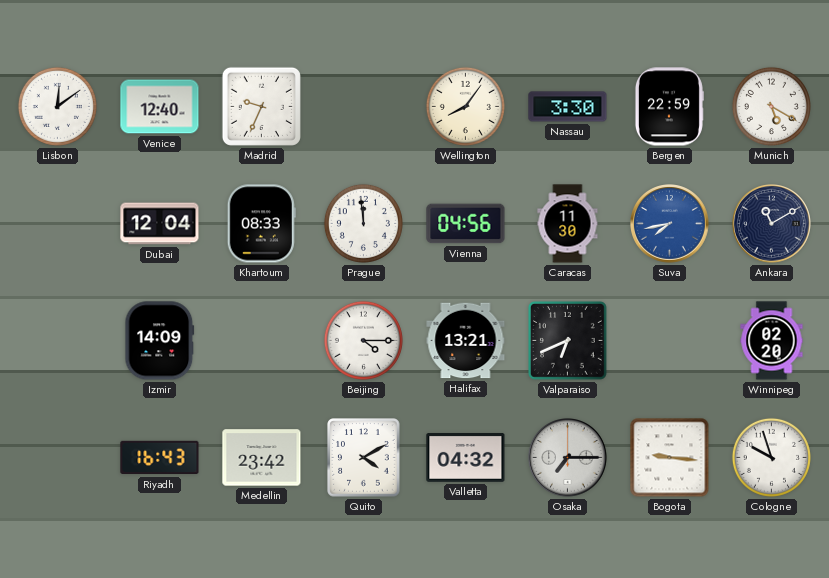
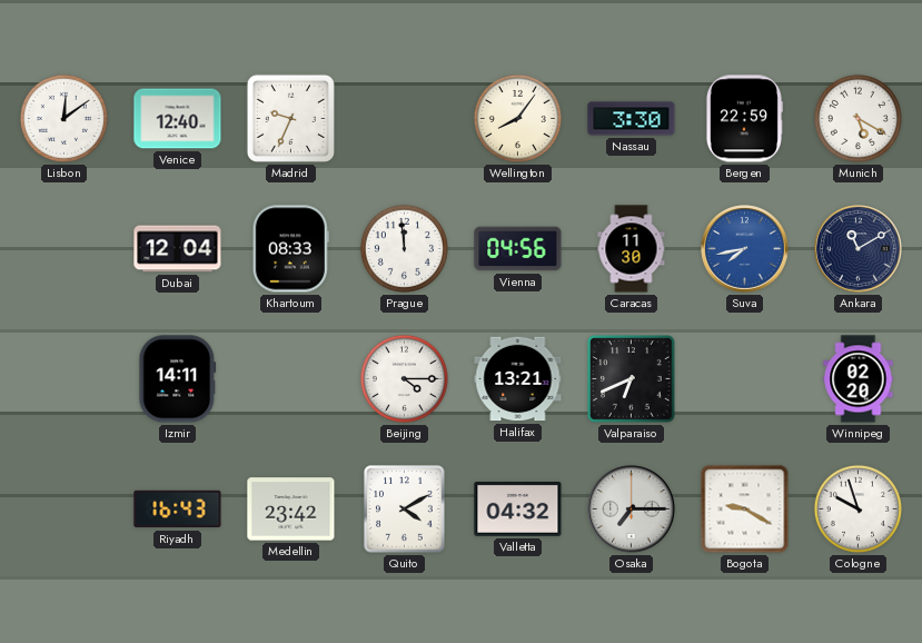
Izmir: 14:09 -> 14:11 (178, 379)
Bogota: 9:16 -> 9:20 (745, 510)
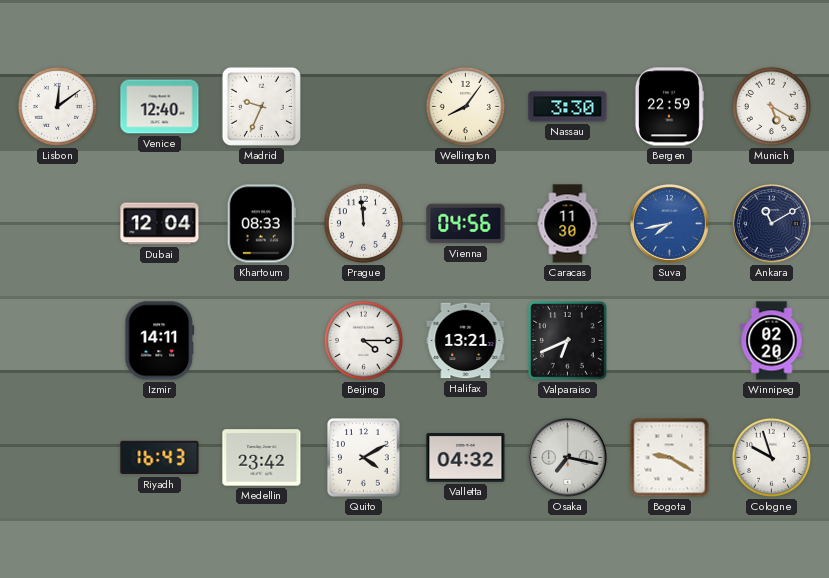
Osaka: 7:15 -> 7:17 (568, 458)
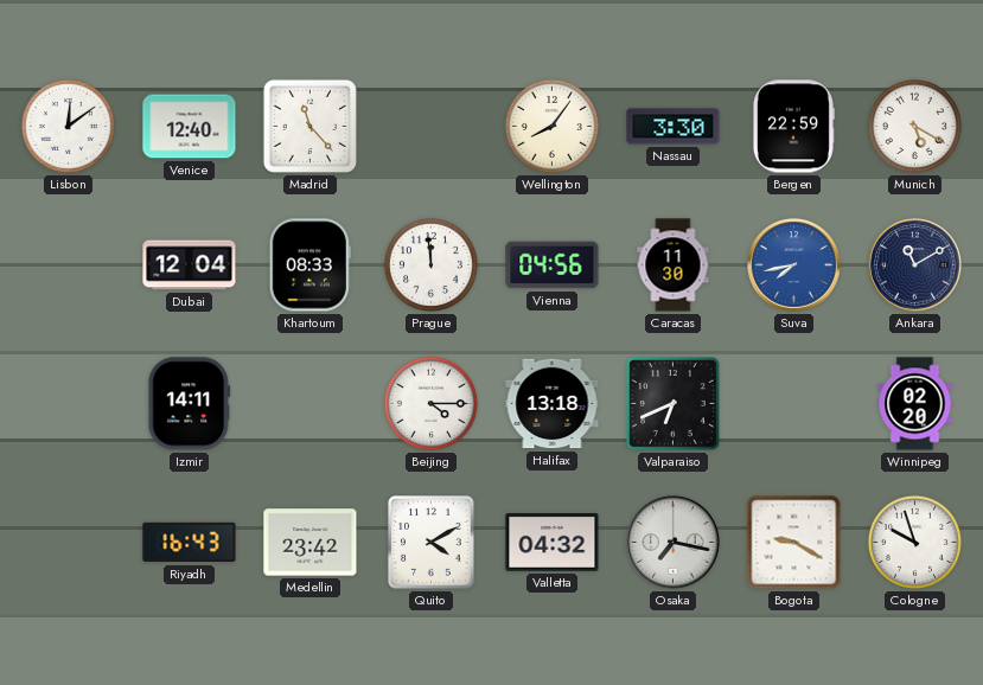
Madrid: 9:34 -> 11:23 (309, 126)
Halifax: 13:21 -> 13:18 (553, 404)
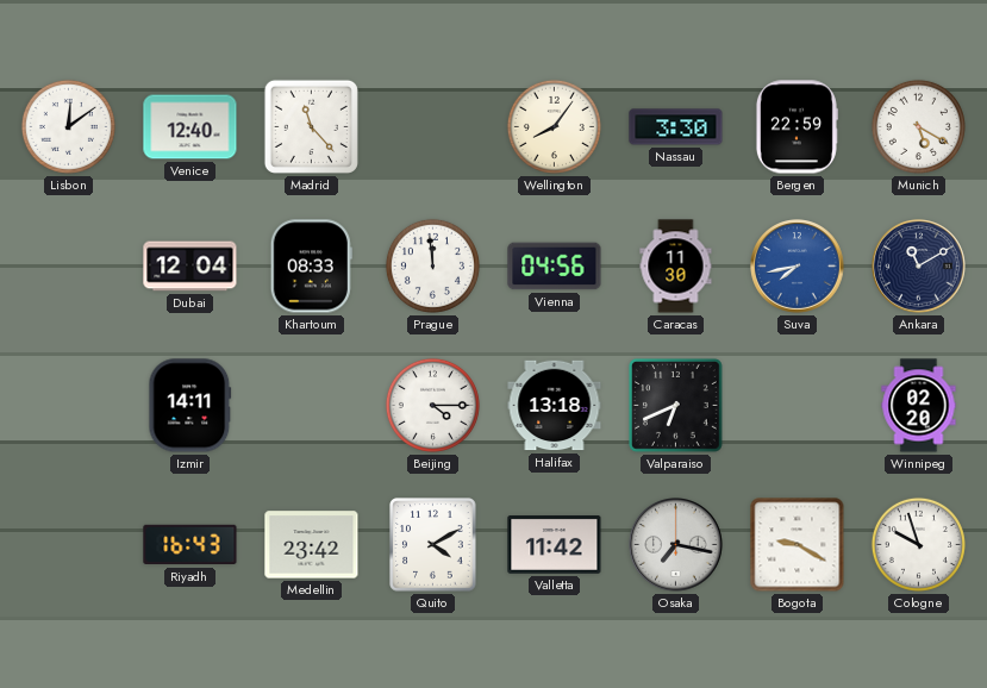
Valletta: 04:32 -> 11:42 (555, 545)
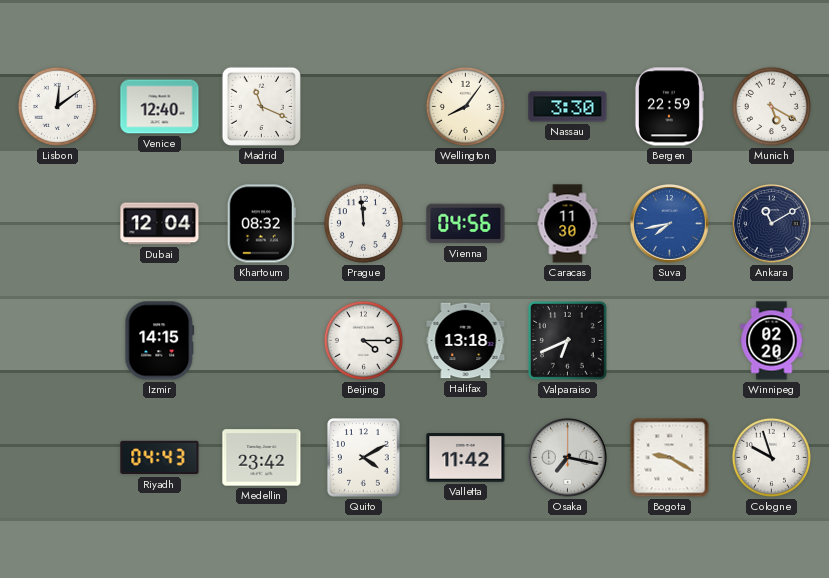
Madrid: 11:23 -> 11:19 (261, 106)
Khartoum: 08:33 -> 08:32 (261, 224)
Izmir: 14:11 -> 14:15 (160, 341)
Riyadh: 16:43 -> 04:43 (160, 458)
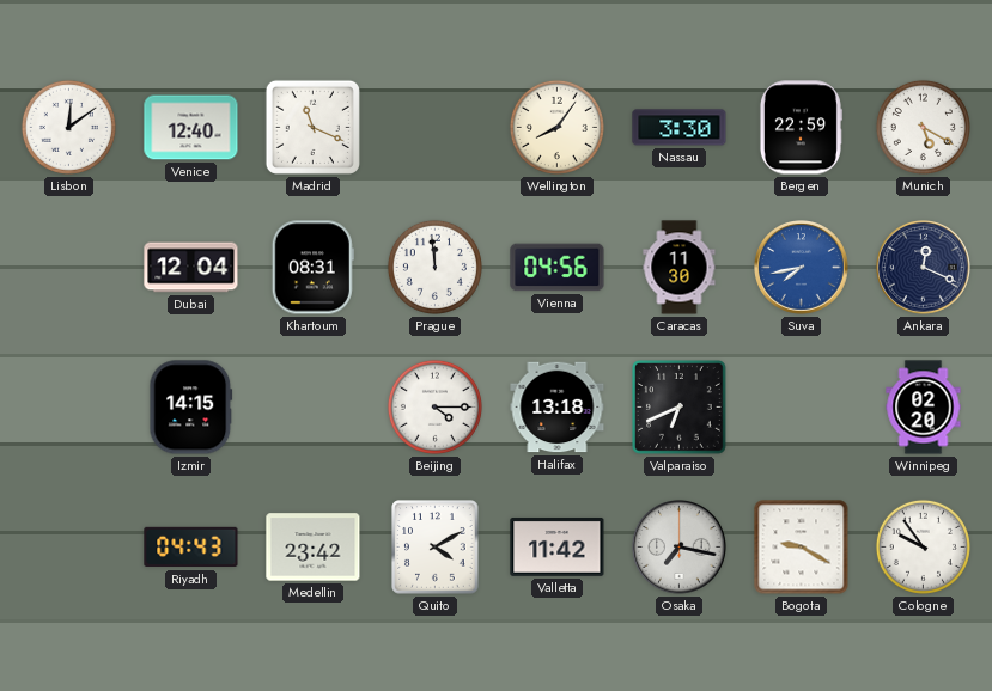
Khartoum: 08:32 -> 08:31 (312, 268)
Ankara: 11:10 -> 12:19 (924, 268)
Cologne: 9:57 -> 9:54 (923, 546)
